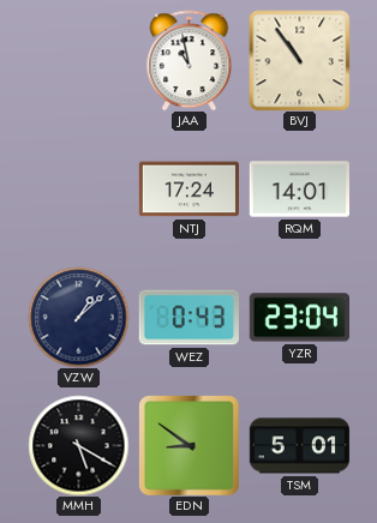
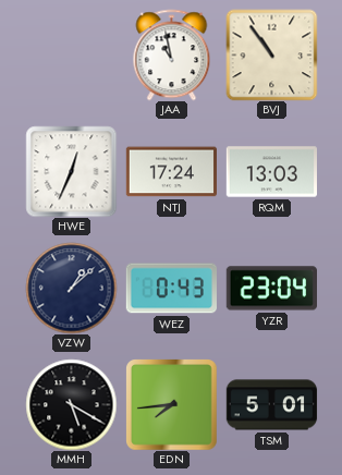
HWE: none -> 12:34 (71, 171)
RQM: 14:01 -> 13:03 (271, 172)
EDN: 8:51 -> 7:44 (172, 405)
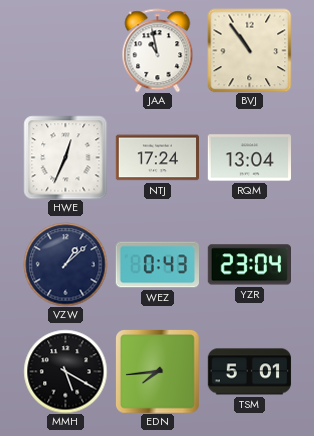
RQM: 13:03 -> 13:04 (249, 158)
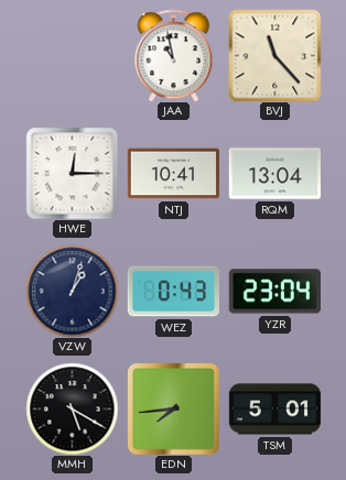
BVJ: 10:54 -> 11:23 (274, 55)
HWE: 12:34 -> 12:15 (72, 173)
NTJ: 17:24 -> 10:41 (173, 174)
VZW: 1:08 -> 1:03 (72, 291)
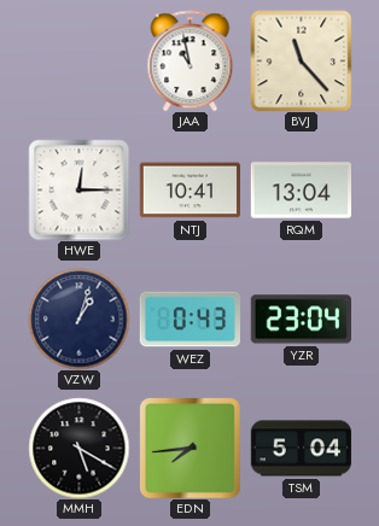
TSM: 5:01 -> 5:04 (301, 449)
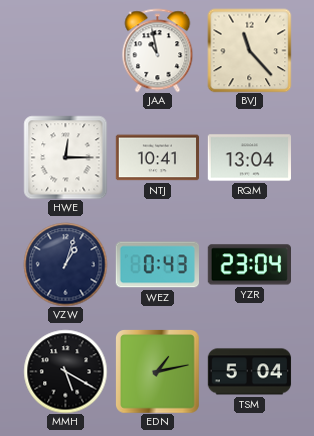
EDN: 7:44 -> 1:13 (158, 372)
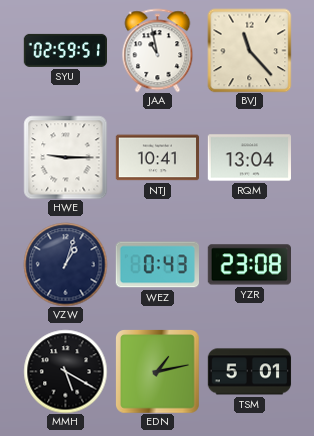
SYU: none -> 02:59 (65, 50)
HWE: 12:15 -> 9:15 (65, 157)
YZR: 23:04 -> 23:08 (249, 265)
TSM: 5:04 -> 5:01 (249, 372)
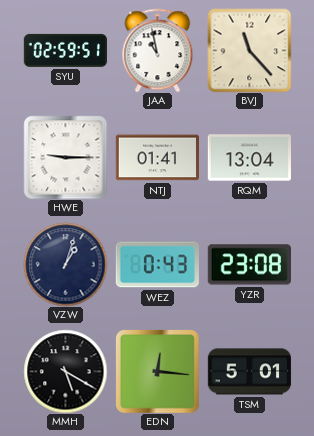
NTJ: 10:41 -> 01:41 (157, 158)
EDN: 1:13 -> 12:16 (158, 372)
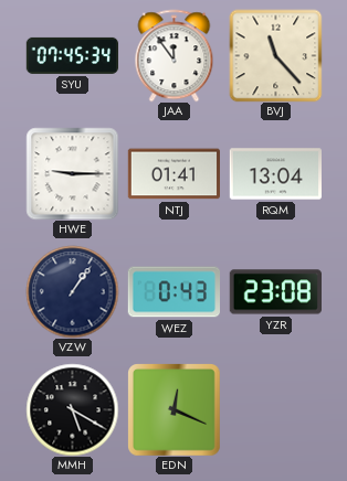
SYU: 02:59 -> 07:45 (72, 55)
JAA: 10:58 -> 11:54 (175, 55)
VZW: 1:03 -> 1:06 (72, 291)
EDN: 12:16 -> 12:19 (175, 410)
TSM: 5:01 -> none (249, 372)
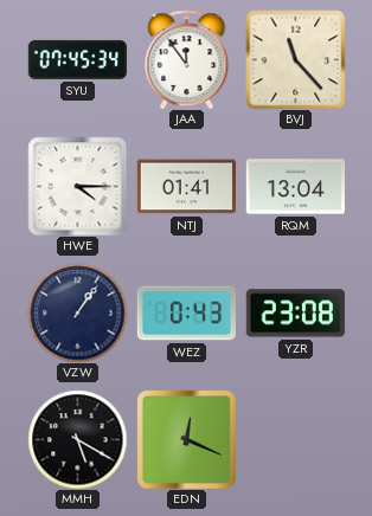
HWE: 9:15 -> 4:15 (77, 186)
